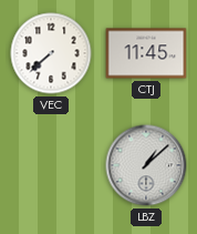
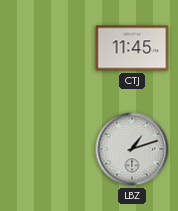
VEC: 7:38 -> none (51, 53)
LBZ: 1:08 -> 1:12 (132, 149)
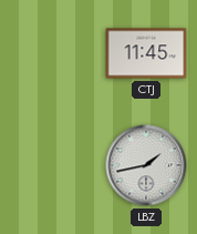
LBZ: 1:12 -> 1:43 (146, 165)
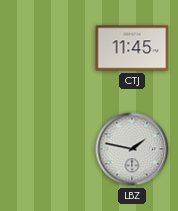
LBZ: 1:43 -> 1:47 (132, 149)
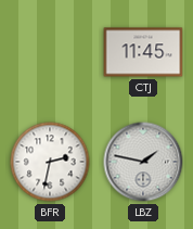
BFR: none -> 2:32 (50, 162)
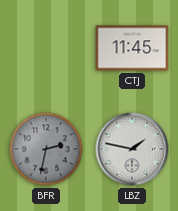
BFR dial: white -> grey (46, 149)
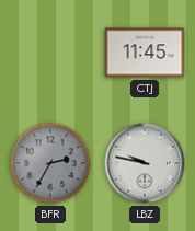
BFR: 2:32 -> 2:35 (50, 163)
LBZ: 1:47 -> 9:47 (145, 163)
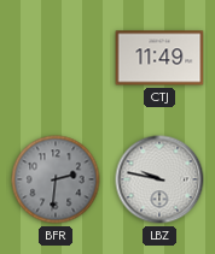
CTJ: 11:45 -> 11:49 (159, 58)
BFR: 2:35 -> 2:31 (56, 179)
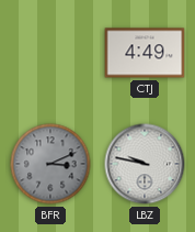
CTJ: 11:49 -> 4:49 (145, 53)
BFR: 2:31 -> 3:11 (50, 164)
